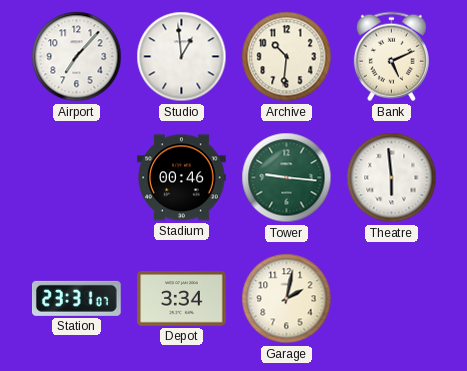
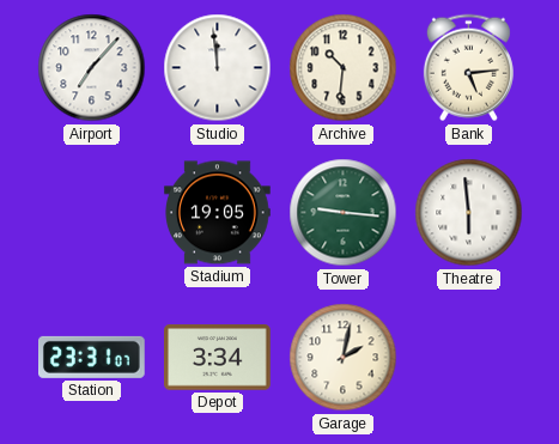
Studio: 12:59 -> 11:59 (218, 68)
Bank: 5:11 -> 5:14 (468, 68)
Stadium: 00:46 -> 19:05 (218, 213)
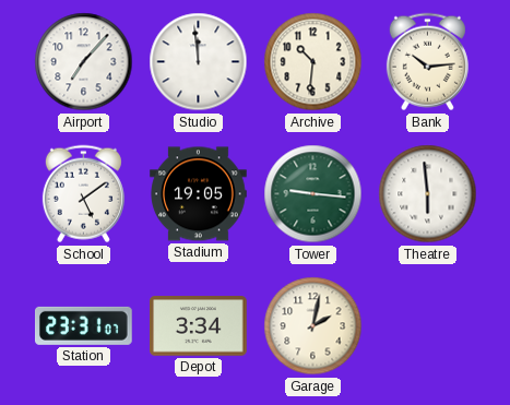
Bank: 5:14 -> 10:14 (427, 62)
School: none -> 5:09 (83, 194)
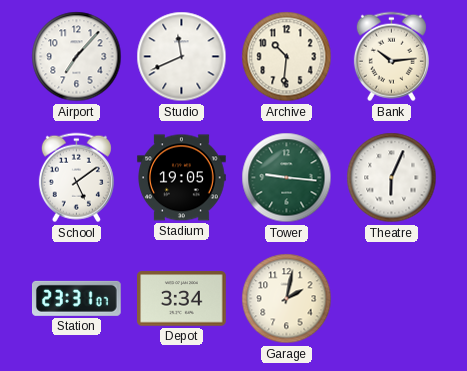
Studio: 11:59 -> 11:41 (182, 57)
Theatre: 5:59 -> 6:04 (392, 178)
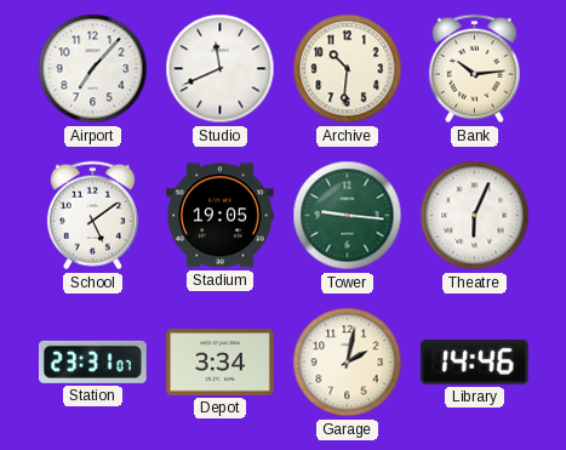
Library: none -> 14:46 (474, 361)
